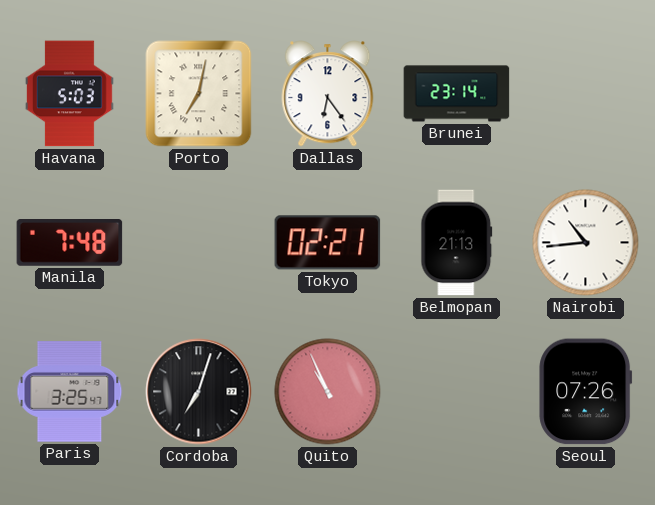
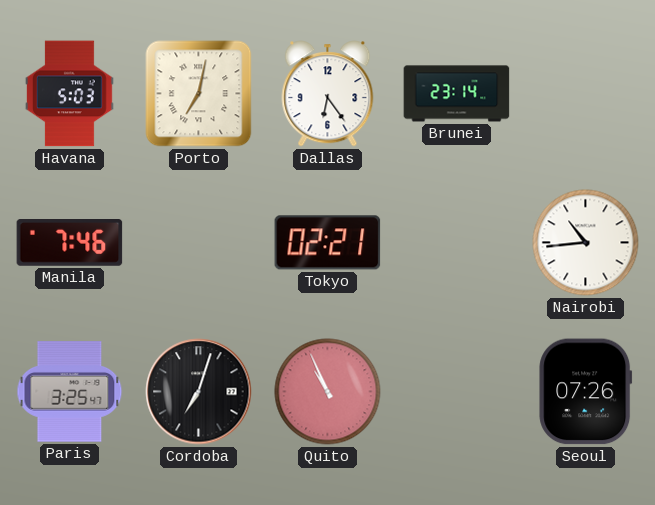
Manila: 7:48 -> 7:46 (70, 243)
Belmopan: 21:13 -> none (457, 243)
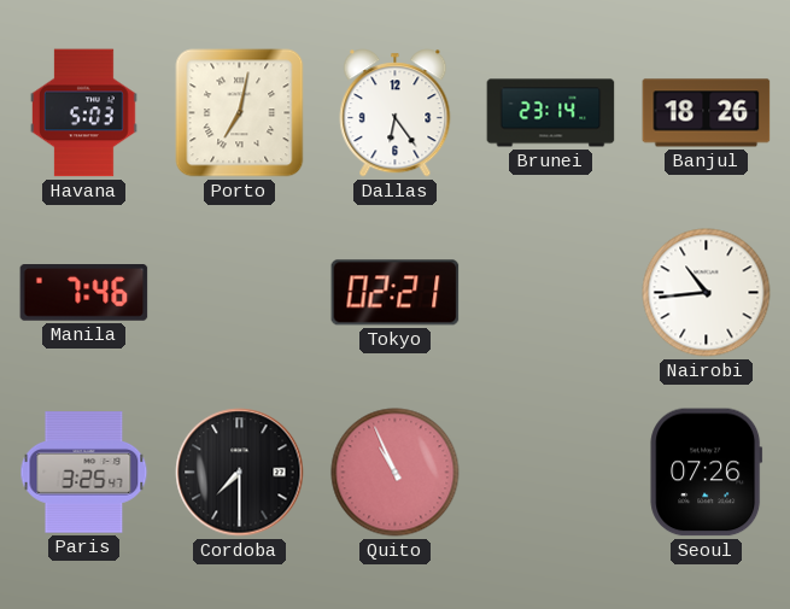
Banjul: none -> 18:26 (707, 113)
Cordoba: 7:03 -> 7:30 (240, 473)
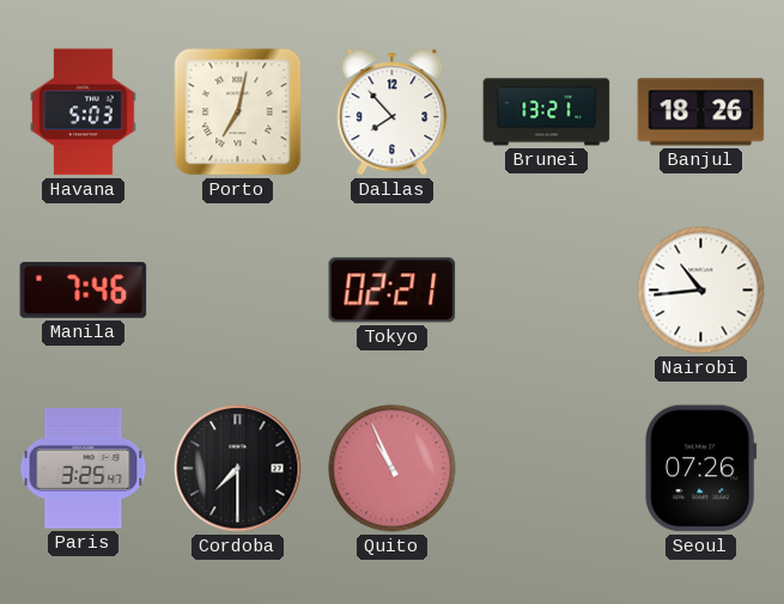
Dallas: 6:24 -> 7:53 (393, 112)
Brunei: 23:14 -> 13:21 (547, 112)
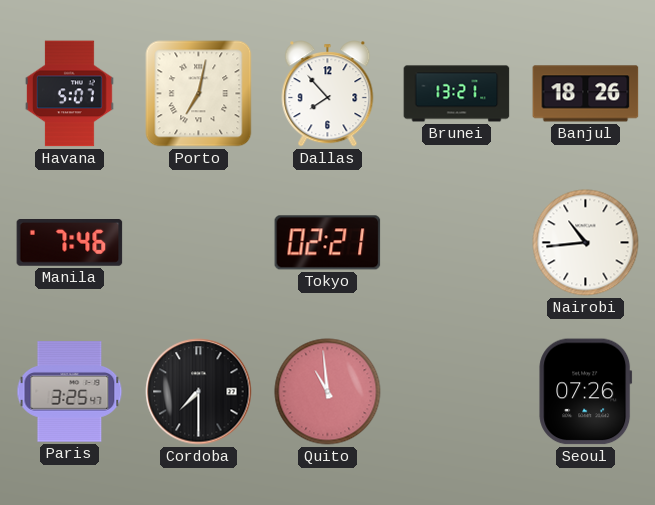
Havana: 5:03 -> 5:07 (69, 94)
Quito: 10:56 -> 10:59 (328, 392)
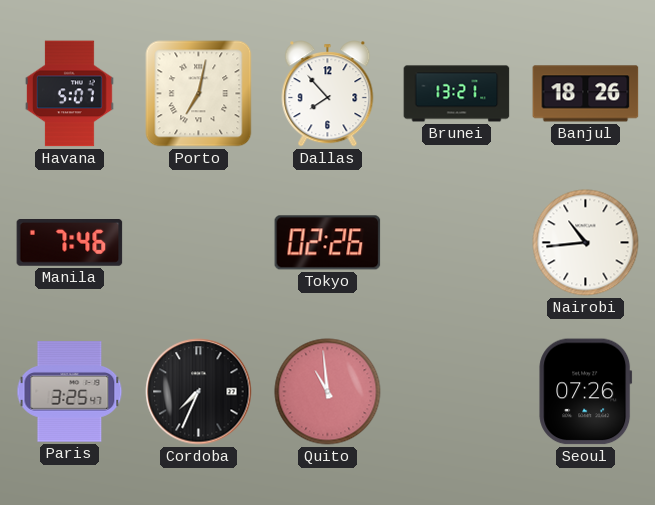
Tokyo: 02:21 -> 02:26 (328, 243)
Cordoba: 7:30 -> 7:34 (199, 392)
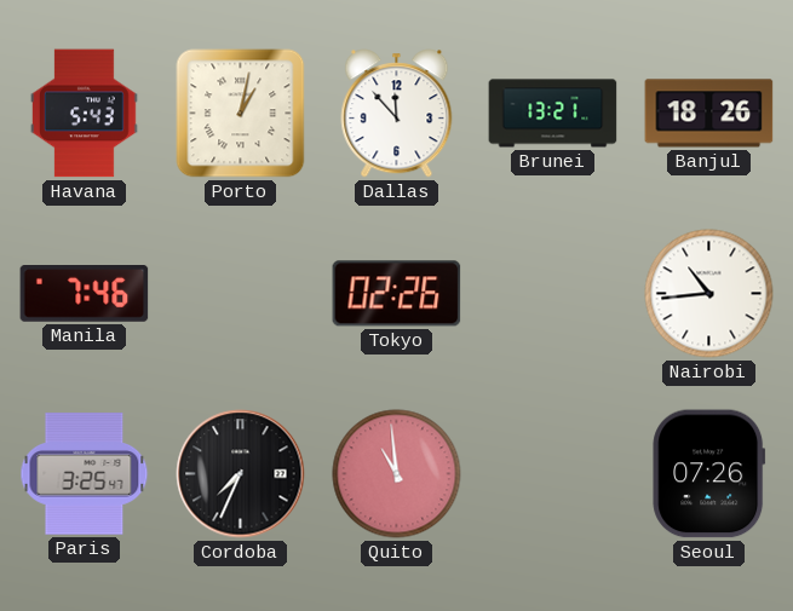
Havana: 5:07 -> 5:43 (84, 114)
Porto: 7:02 -> 1:02 (241, 114)
Dallas: 7:53 -> 11:53 (397, 114)
